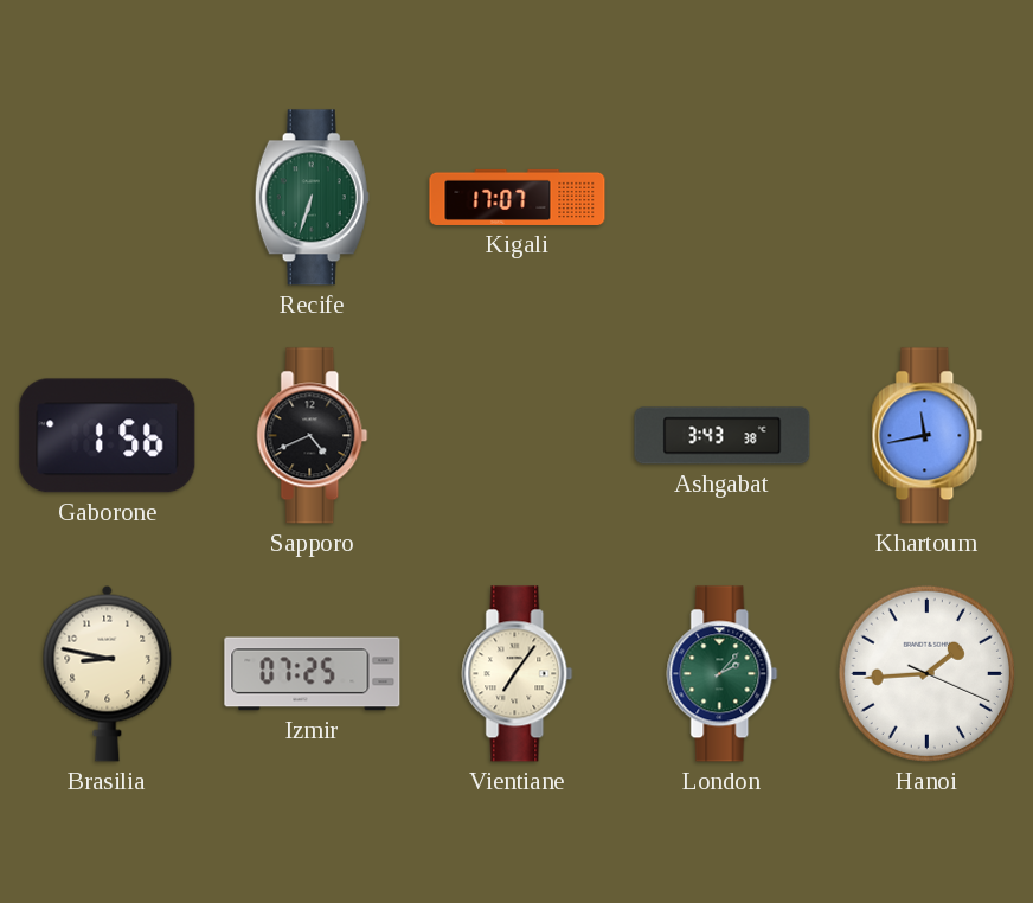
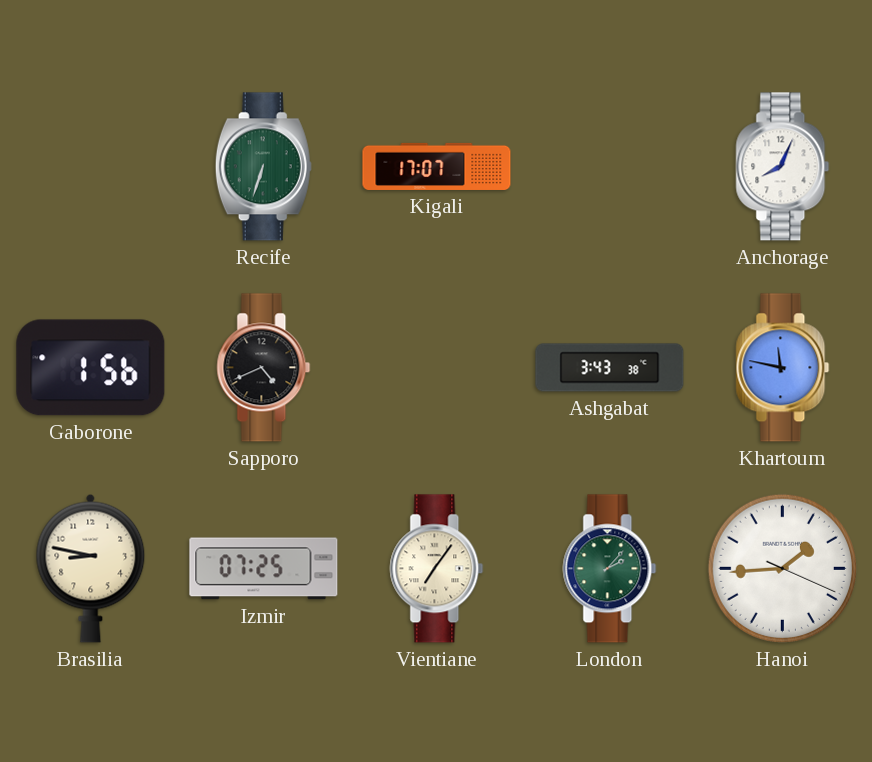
Anchorage: none -> 8:04 (783, 167)
Khartoum: 11:43 -> 11:47 (783, 368)
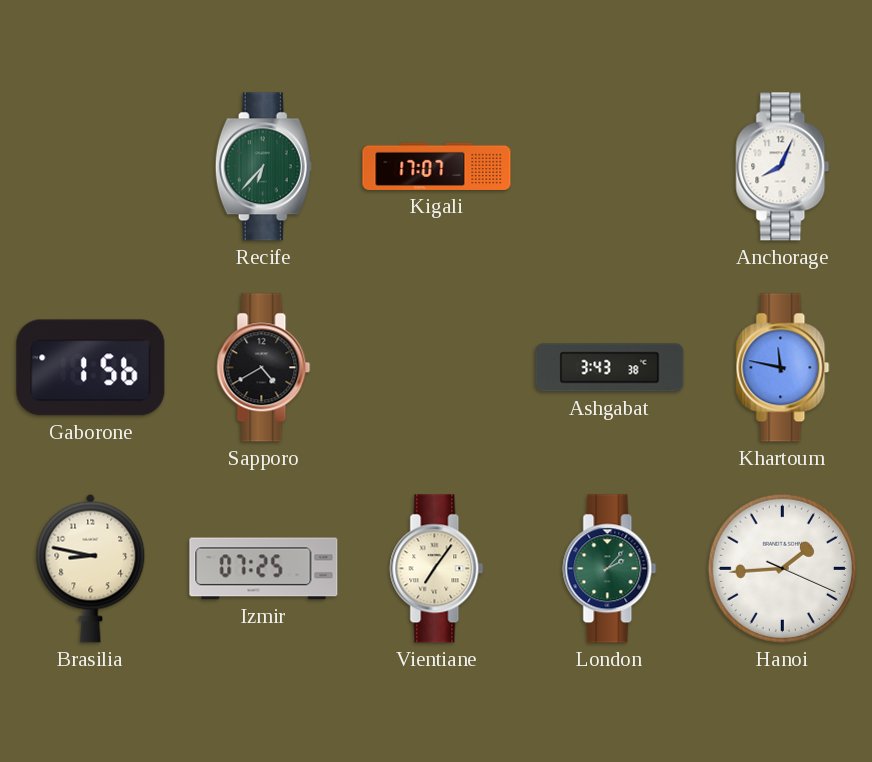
Recife: 6:33 -> 6:37 (263, 167)
Sapporo: 4:41 -> 4:40 (264, 368)
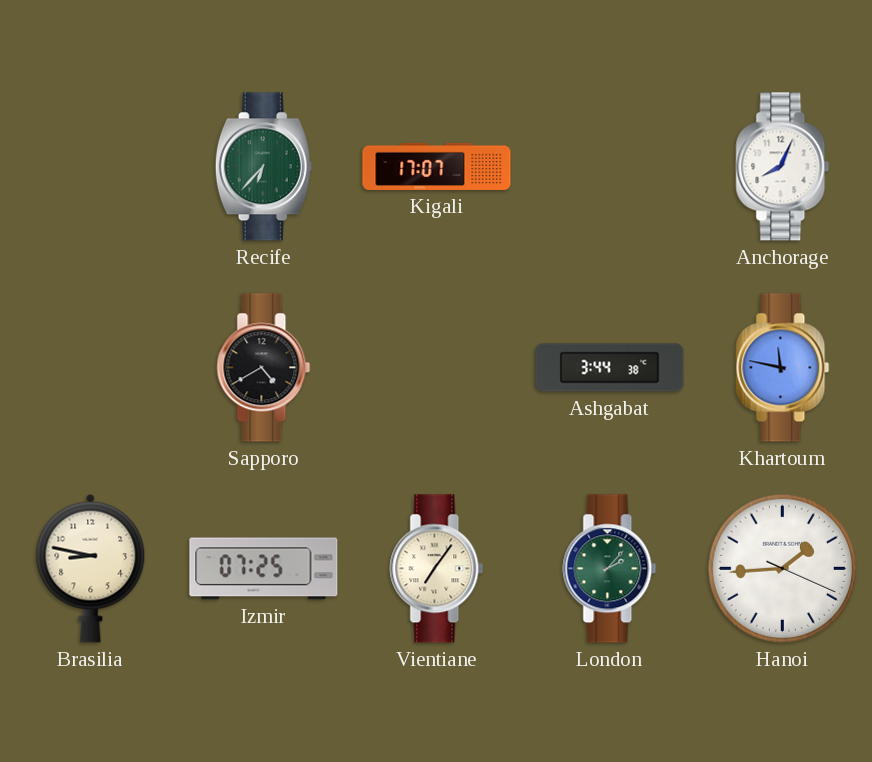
Gaborone: 1:56 -> none (91, 368)
Ashgabat: 3:43 -> 3:44 (610, 368)
